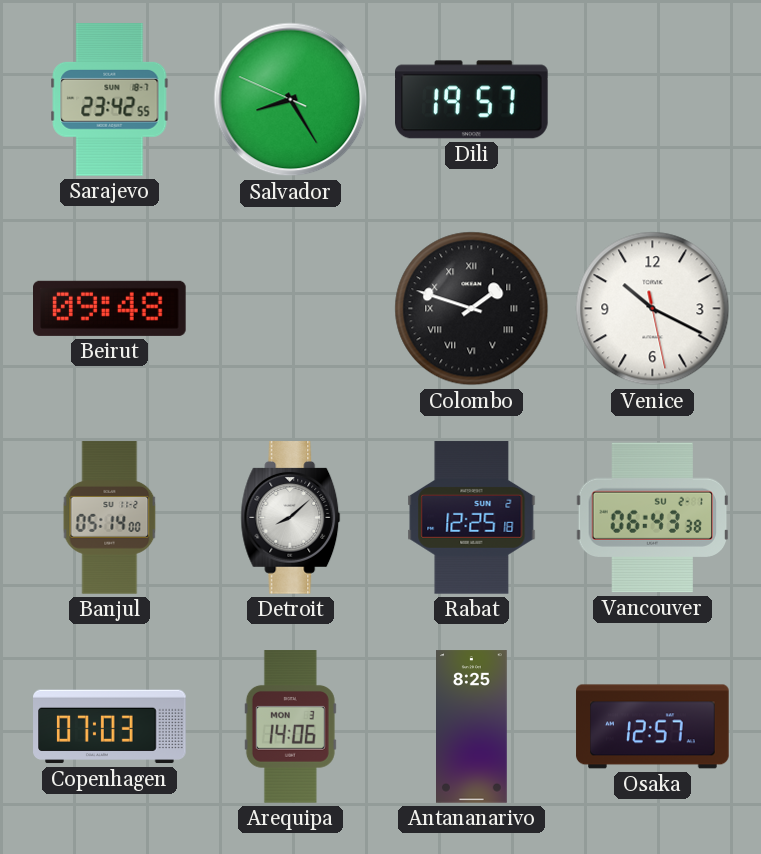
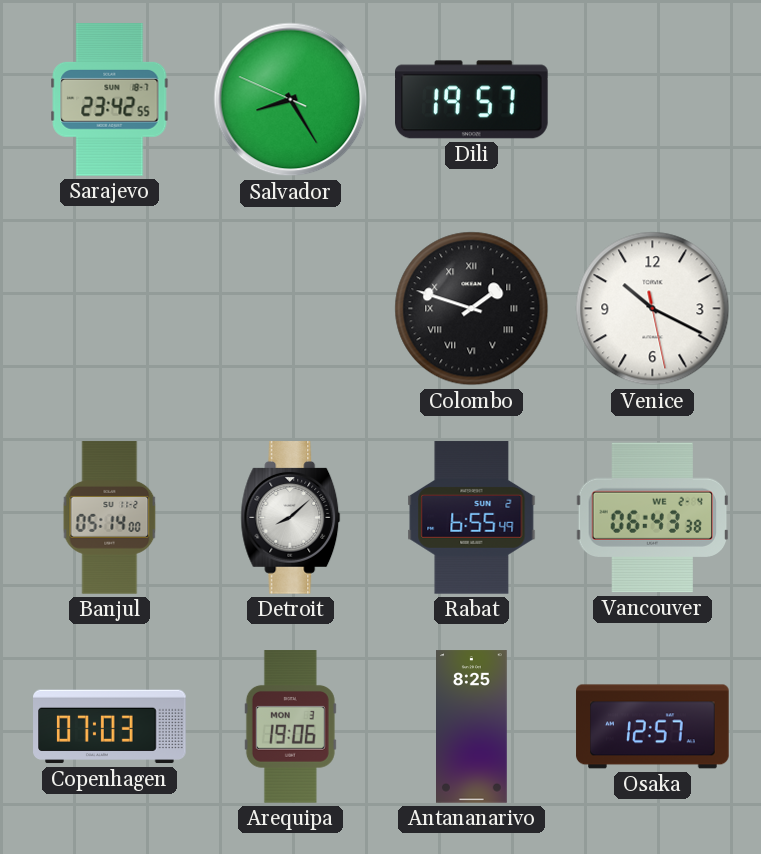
Beirut: 09:48 -> none (110, 308)
Rabat: 12:25 -> 6:55 (472, 518)
Vancouver date: SU 2-1 -> WE 2-4 (652, 518)
Arequipa: 14:06 -> 19:06 (290, 727)
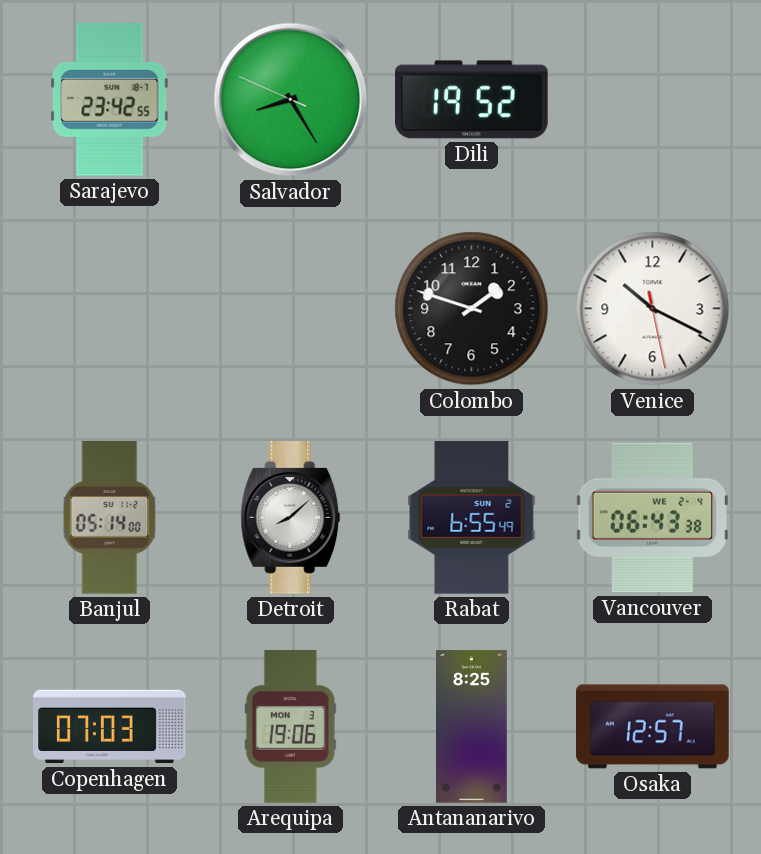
Dili: 19:57 -> 19:52 (472, 100)
Colombo numerals: Roman -> Arabic (472, 309)
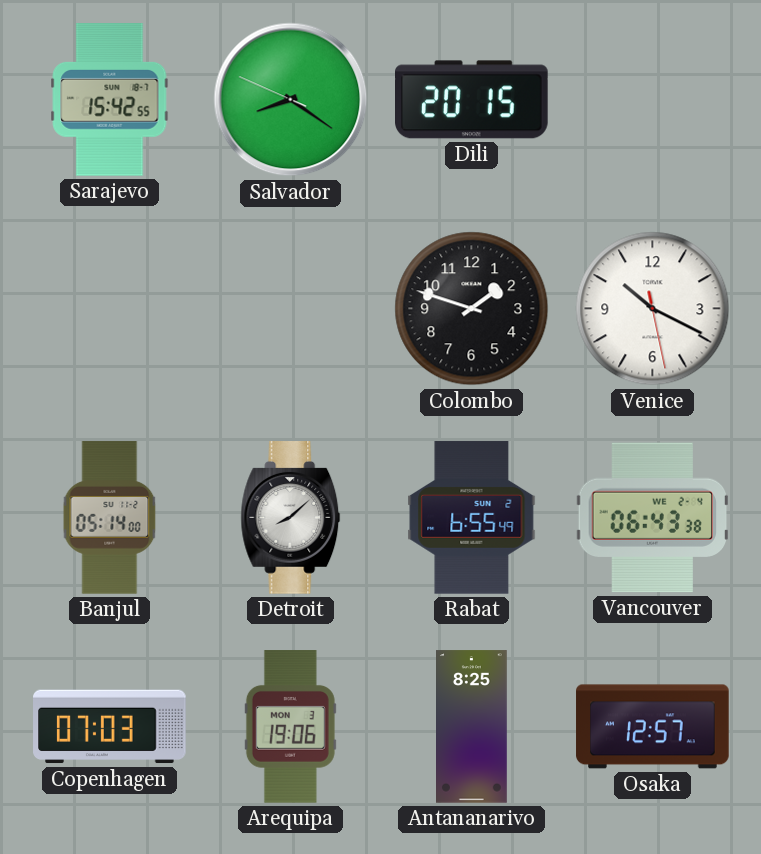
Sarajevo: 23:42 -> 15:42 (110, 100)
Salvador: 8:24 -> 8:20 (291, 100)
Dili: 19:52 -> 20:15 (472, 100)
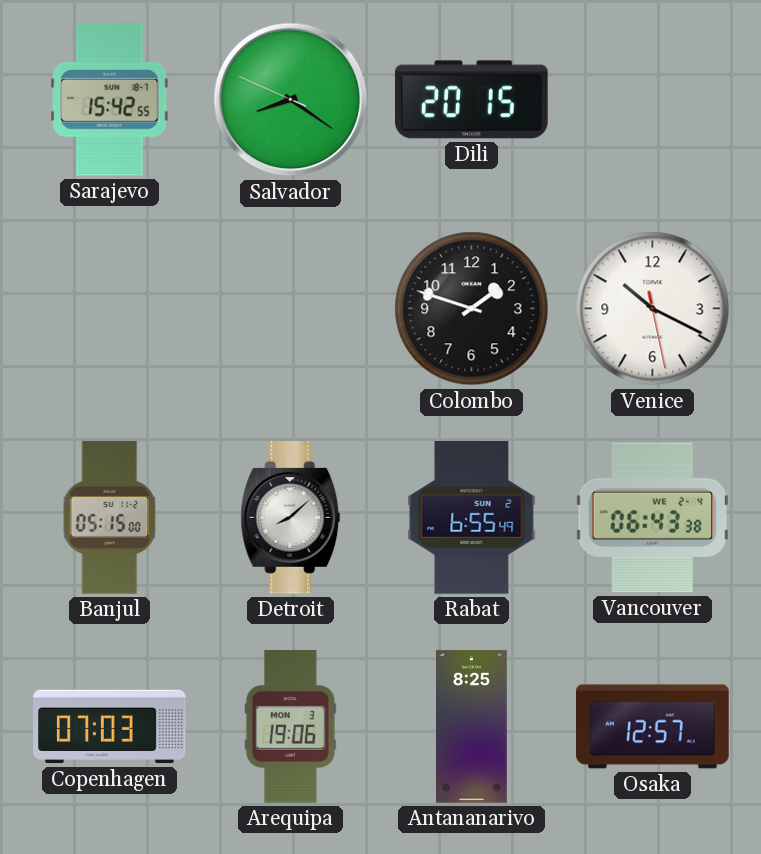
Banjul: 05:14 -> 05:15 (110, 518)
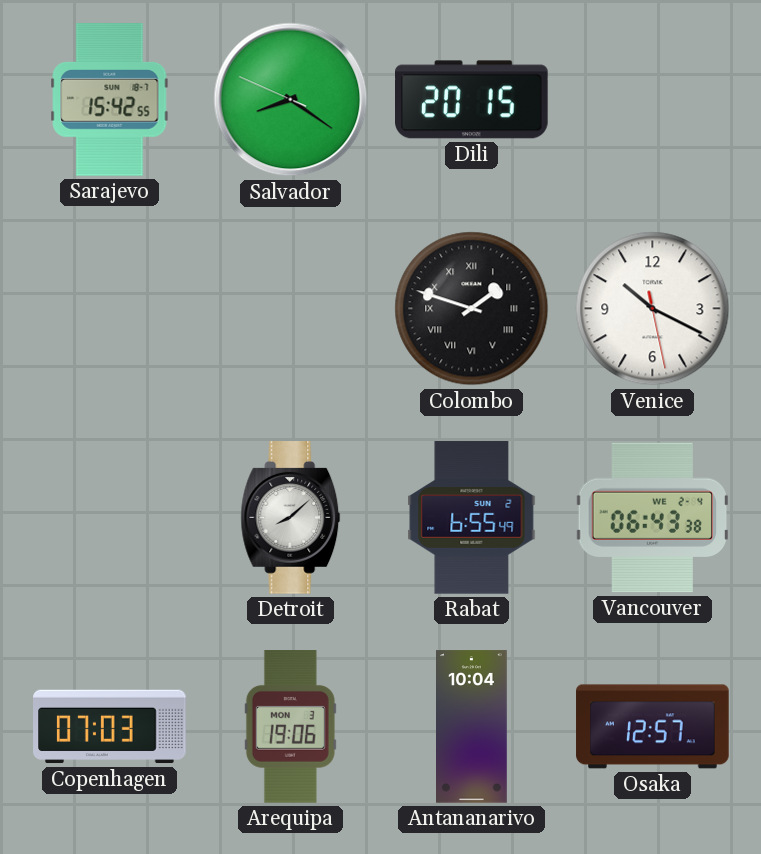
Colombo numerals: Arabic -> Roman (472, 309)
Banjul: 05:15 -> none (110, 518)
Antananarivo: 8:25 -> 10:04 (472, 727)
